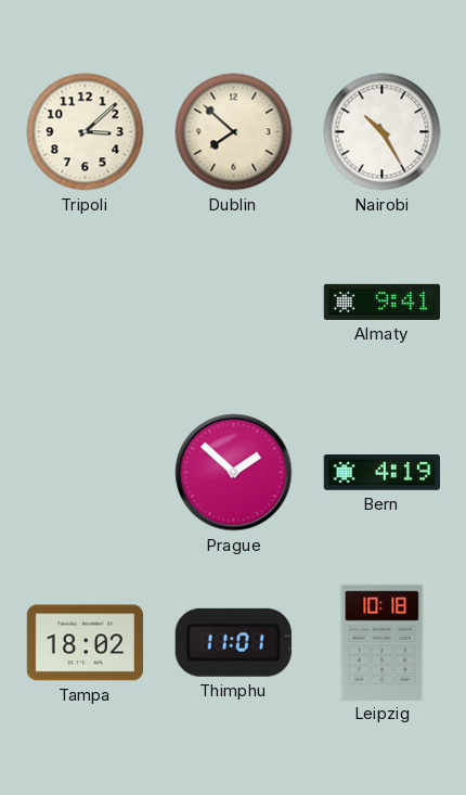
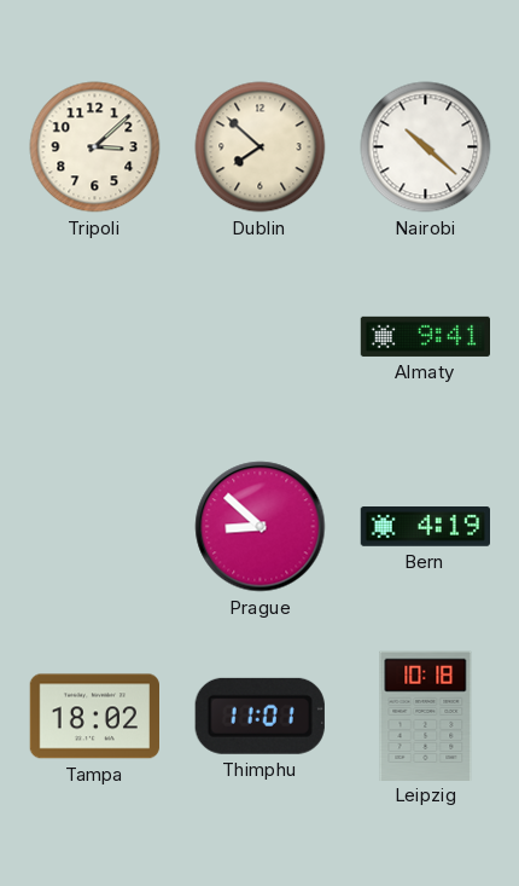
Nairobi: 10:25 -> 10:22 (426, 147)
Prague: 1:52 -> 8:52 (261, 527)
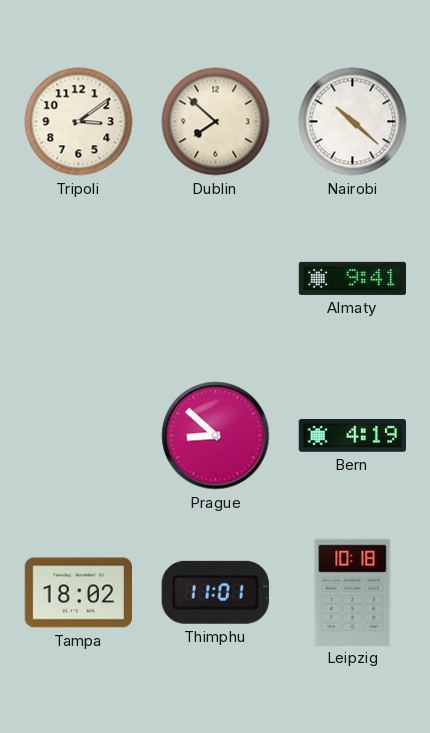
Tripoli: 3:08 -> 3:09 (79, 122)
